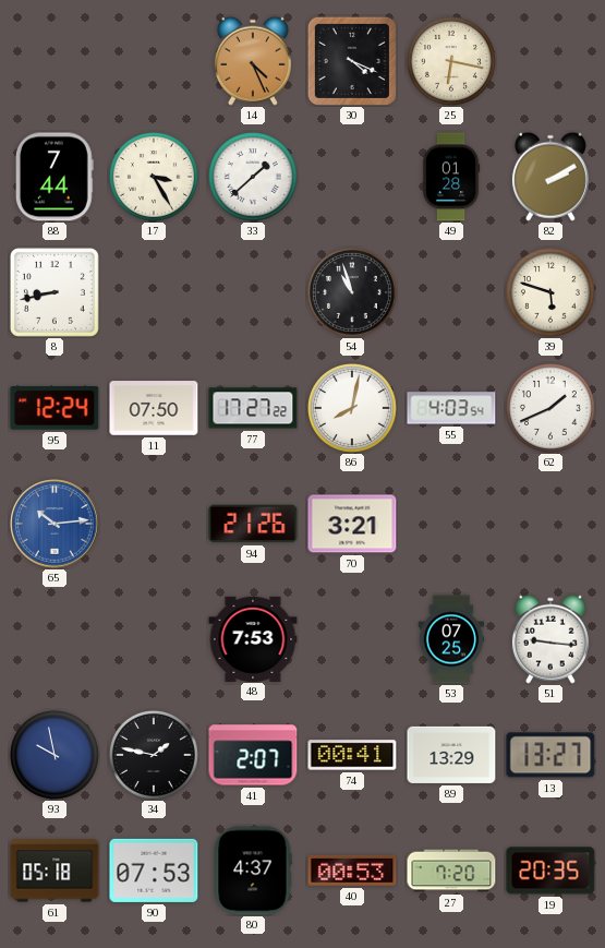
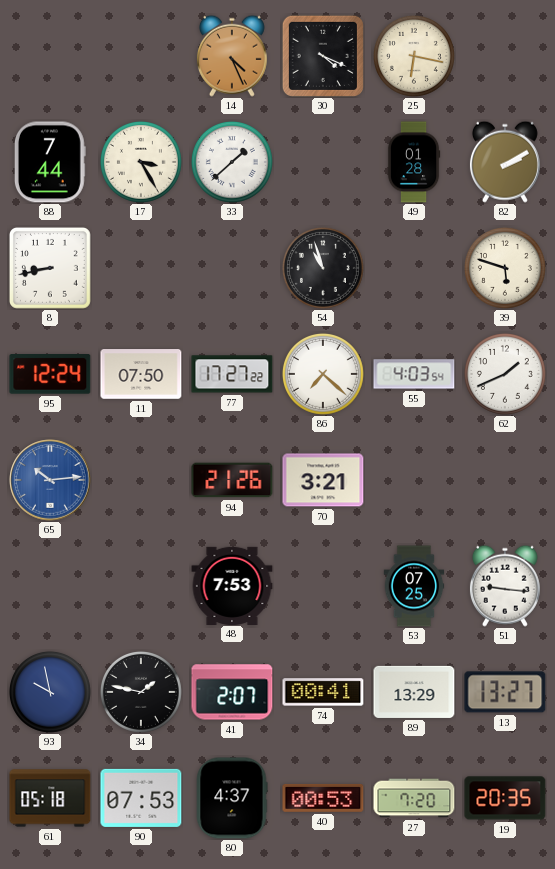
86: 8:02 -> 7:22 (323, 374)
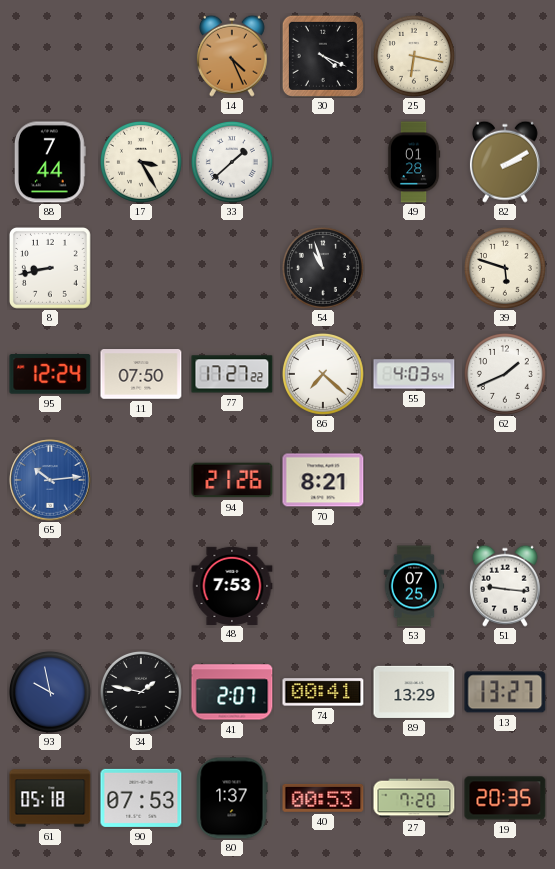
70: 3:21 -> 8:21 (323, 480)
80: 4:37 -> 1:37 (232, 798)
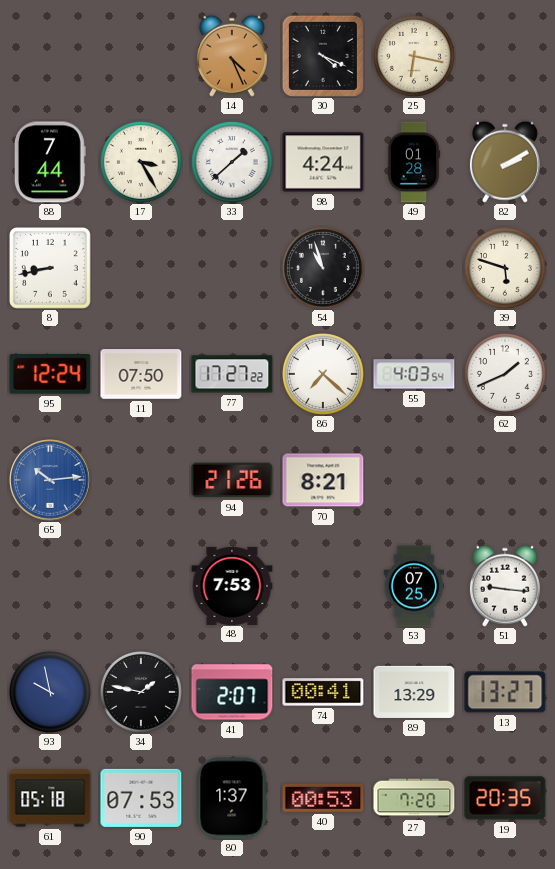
98: none -> 4:24 (323, 162)
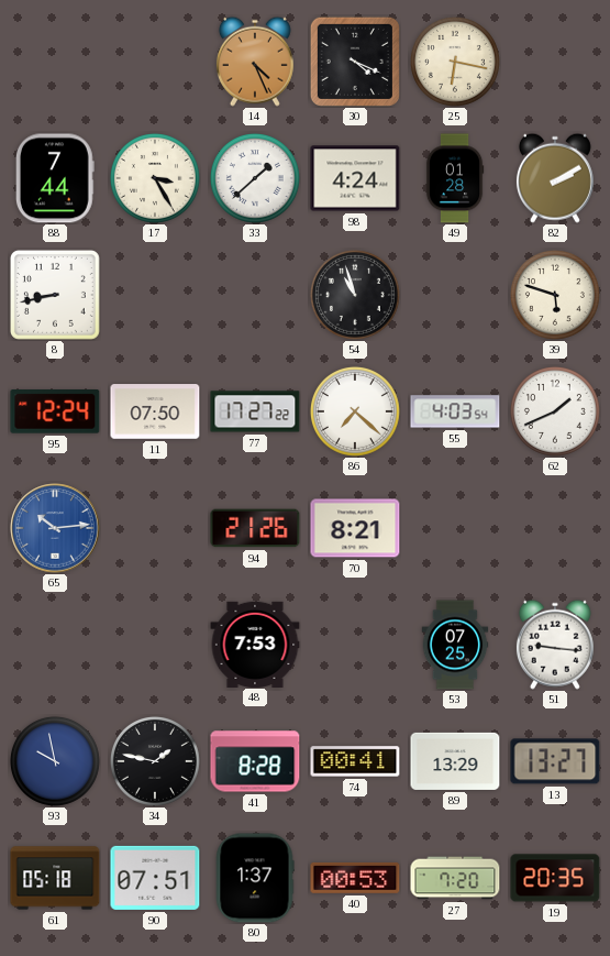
41: 2:07 -> 8:28 (255, 761)
90: 07:53 -> 07:51 (155, 878)
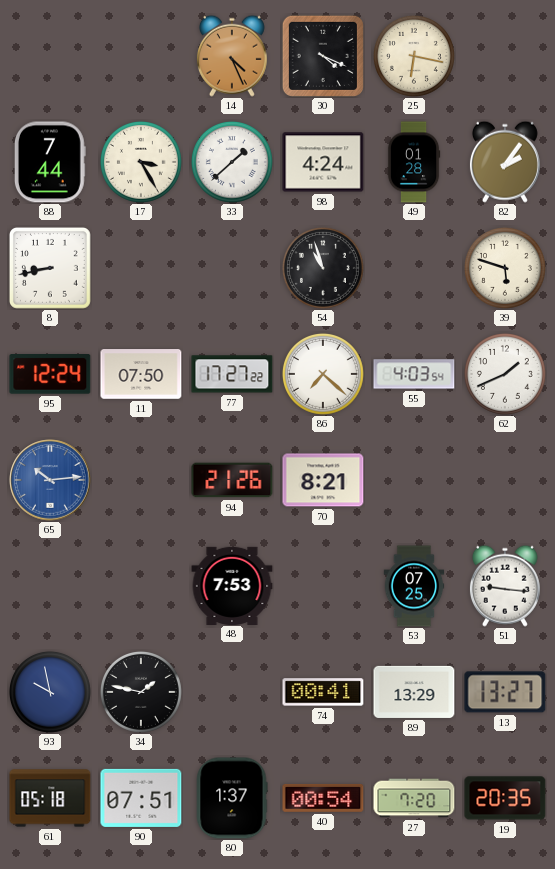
82: 2:10 -> 2:06 (505, 162)
41: 8:28 -> none (255, 761)
40: 00:53 -> 00:54 (323, 798)
